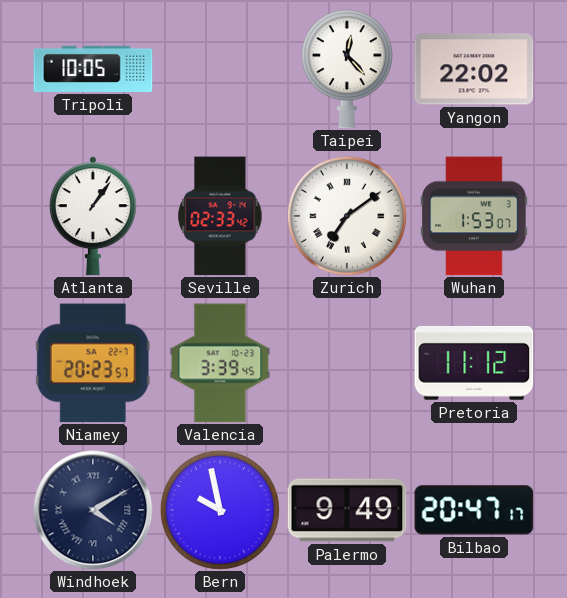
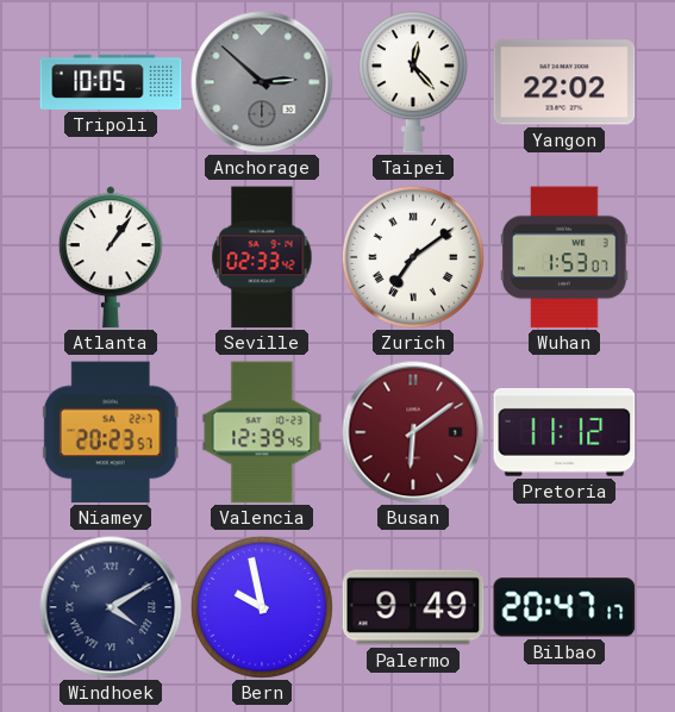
Anchorage: none -> 2:52 (262, 82)
Valencia: 3:39 -> 12:39 (262, 432)
Busan: none -> 6:09 (413, 432)
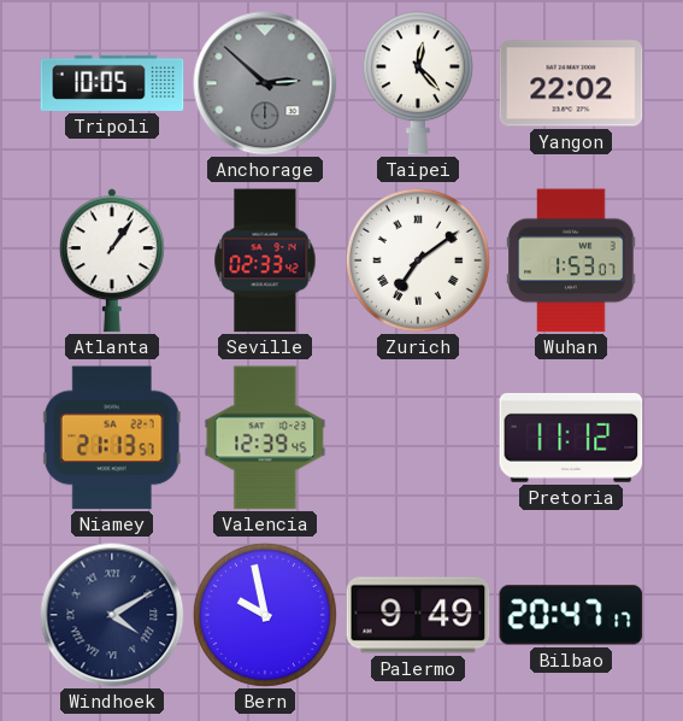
Niamey: 20:23 -> 21:13 (112, 438)
Busan: 6:09 -> none (413, 432)
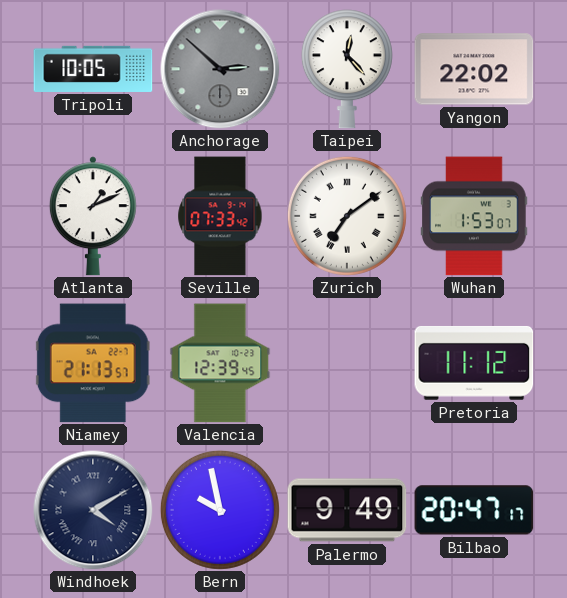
Atlanta: 1:06 -> 1:11 (93, 216)
Seville: 02:33 -> 07:33 (220, 216)
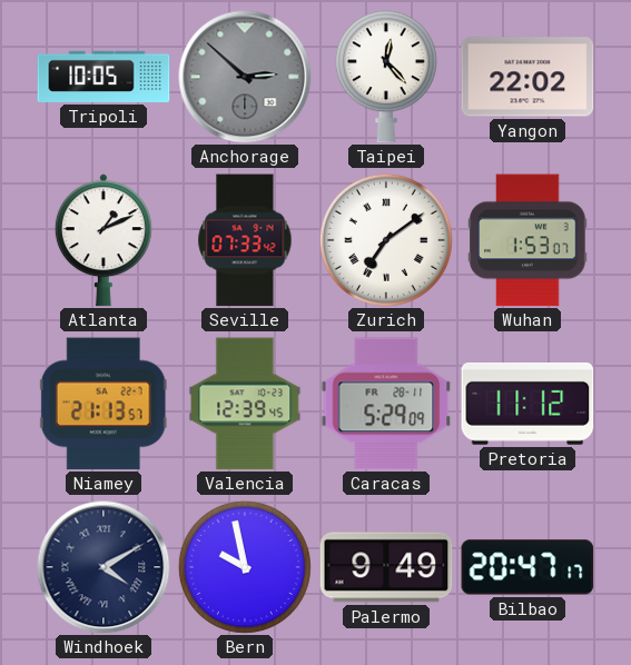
Caracas: none -> 5:29 (386, 404)
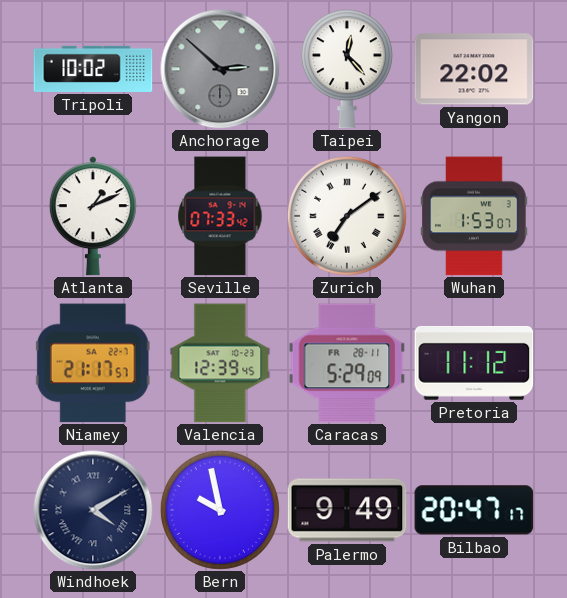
Tripoli: 10:05 -> 10:02 (93, 69)
Niamey: 21:13 -> 21:17 (93, 363)
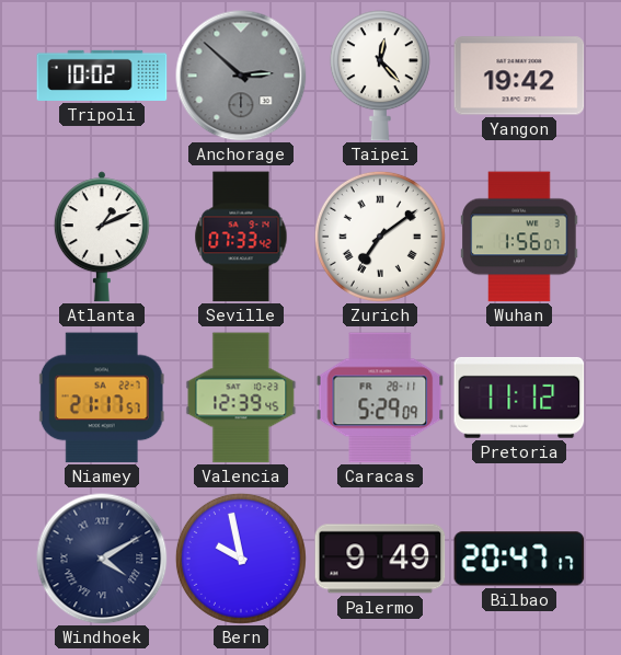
Yangon: 22:02 -> 19:42 (519, 76)
Wuhan: 1:53 -> 1:56 (519, 237)
